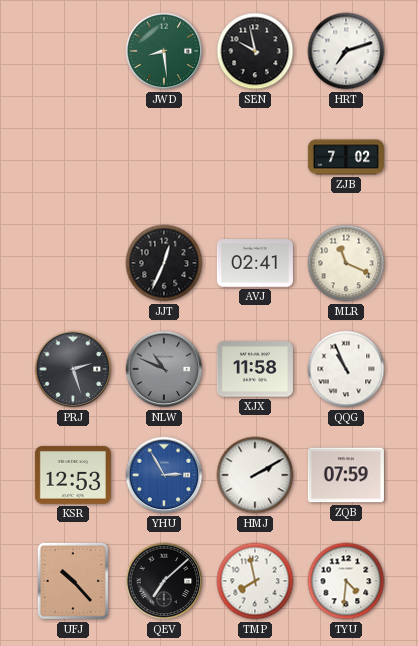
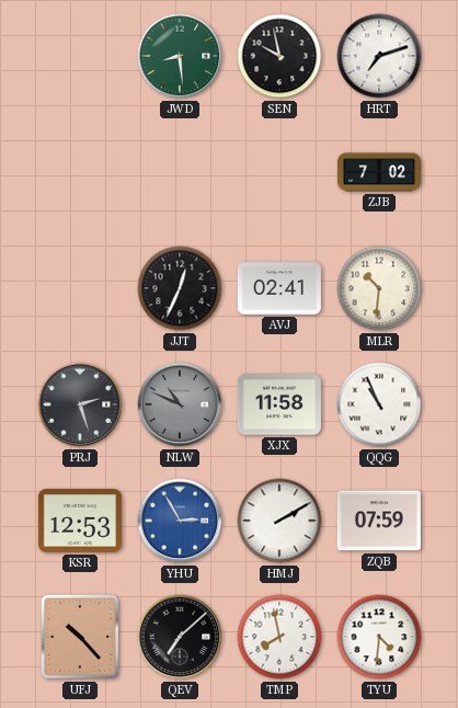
MLR: 11:19 -> 10:31 (379, 288)
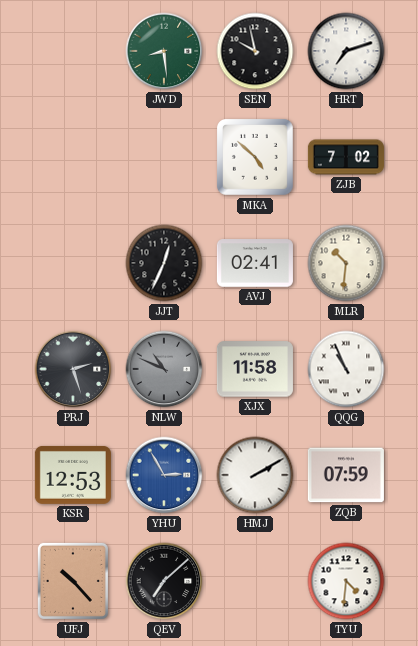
MKA: none -> 4:52 (255, 157)
TMP: 7:58 -> none (279, 637)
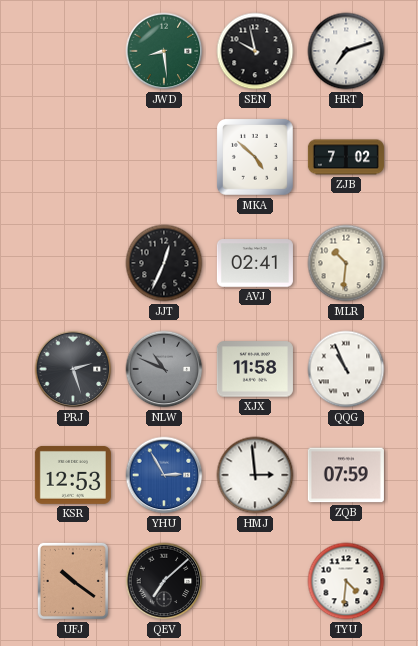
HMJ: 2:10 -> 2:59 (255, 475)
UFJ: 10:23 -> 10:21 (73, 581)
